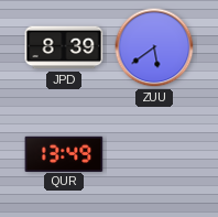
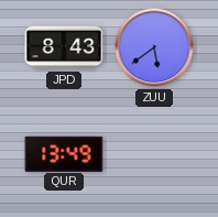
JPD: 8:39 -> 8:43 (64, 47)
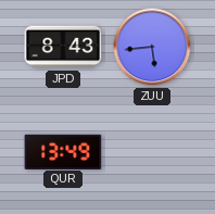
ZUU: 5:39 -> 5:44 (152, 47)
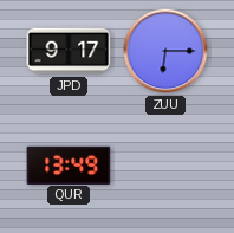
JPD: 8:43 -> 9:17 (69, 51)
ZUU: 5:44 -> 6:15 (165, 51)
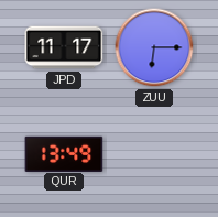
JPD: 9:17 -> 11:17 (64, 47)
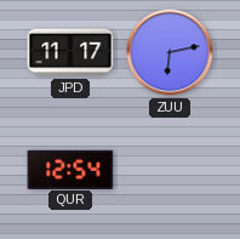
ZUU: 6:15 -> 6:13 (170, 52)
QUR: 13:49 -> 12:54 (70, 169)
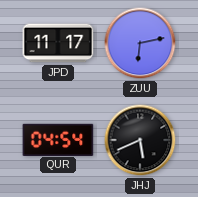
QUR: 12:54 -> 04:54 (58, 139)
JHJ: none -> 5:41 (140, 140)
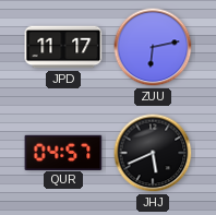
QUR: 04:54 -> 04:57 (63, 152)
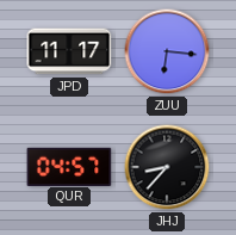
ZUU: 6:13 -> 6:16 (167, 51)
JHJ: 5:41 -> 8:37 (167, 167)
